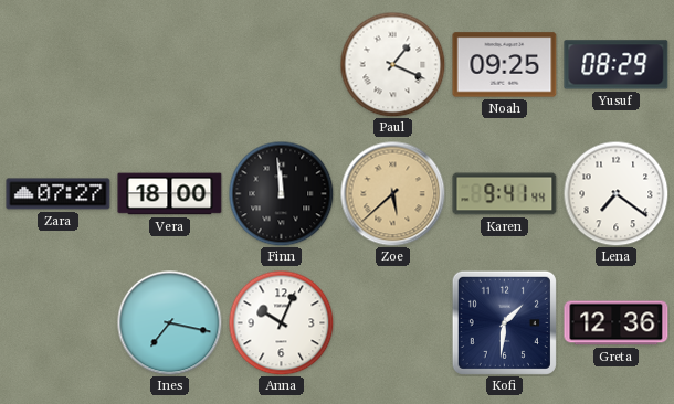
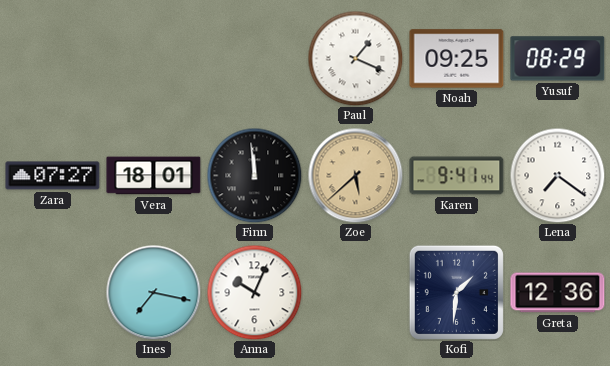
Vera: 18:00 -> 18:01 (154, 176)
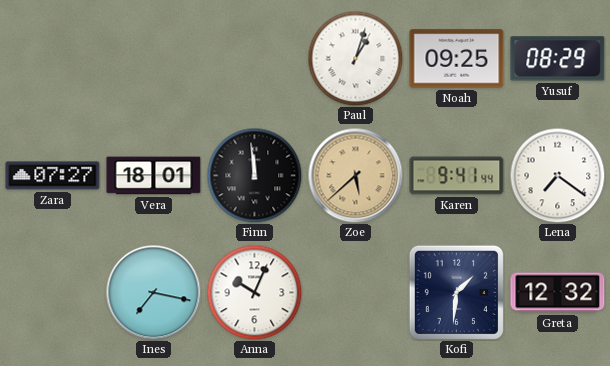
Paul: 1:19 -> 1:03 (355, 58)
Greta: 12:36 -> 12:32 (558, 293)
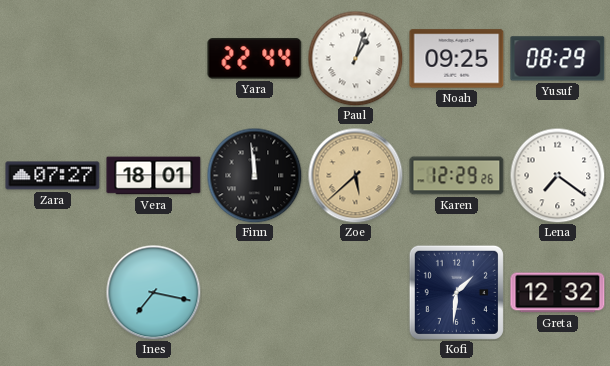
Yara: none -> 22:44 (255, 59)
Karen: 9:41 -> 12:29 (457, 176)
Anna: 10:04 -> none (254, 292)
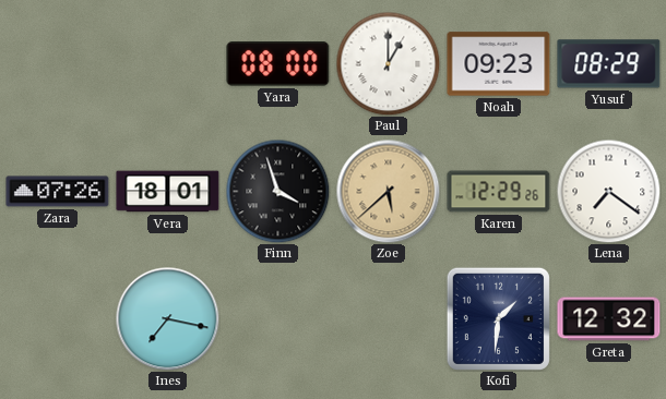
Yara: 22:44 -> 08:00 (278, 64)
Paul: 1:03 -> 1:00 (388, 63)
Noah: 09:25 -> 09:23 (499, 64)
Zara: 07:27 -> 07:26 (58, 192)
Finn: 11:59 -> 3:57 (277, 191)
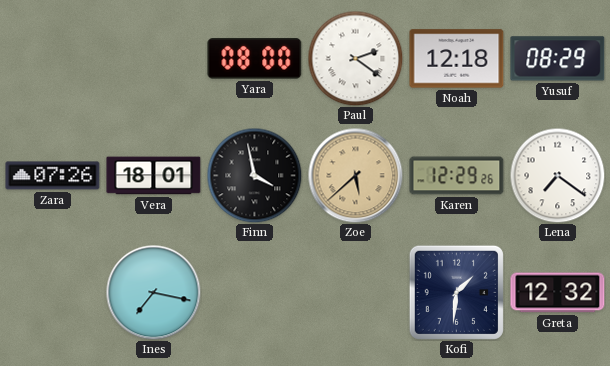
Paul: 1:00 -> 2:21 (355, 58)
Noah: 09:23 -> 12:18 (457, 59)
Finn: 3:57 -> 3:58 (254, 175)
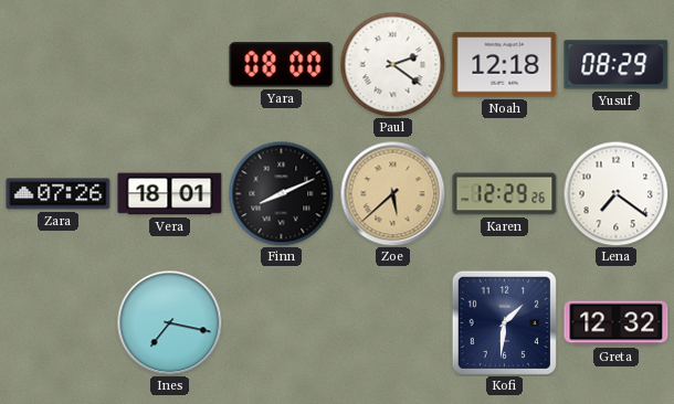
Finn: 3:58 -> 8:11 (281, 193)
